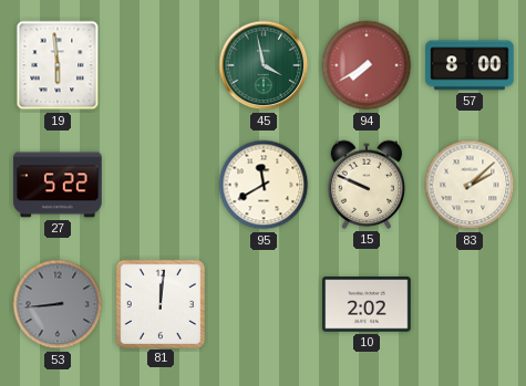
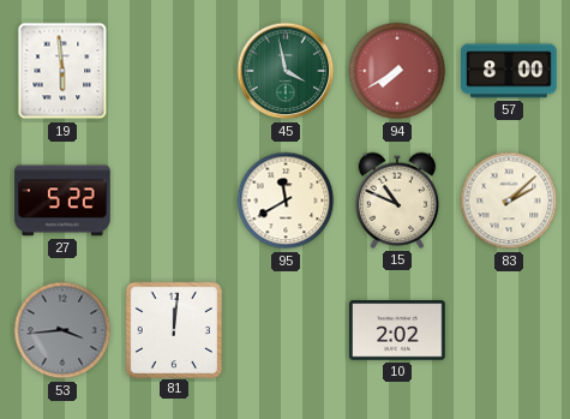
15: 9:49 -> 10:49 (397, 200)
53: 8:44 -> 3:44 (62, 330)
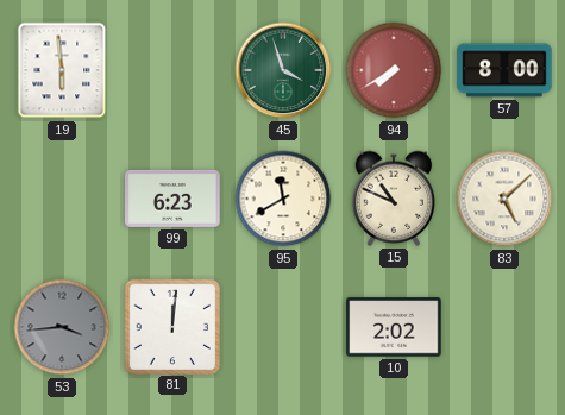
45: 3:58 -> 3:57 (283, 70)
27: 5:22 -> none (62, 200)
99: none -> 6:23 (172, 199)
83: 2:08 -> 5:08 (504, 199)
